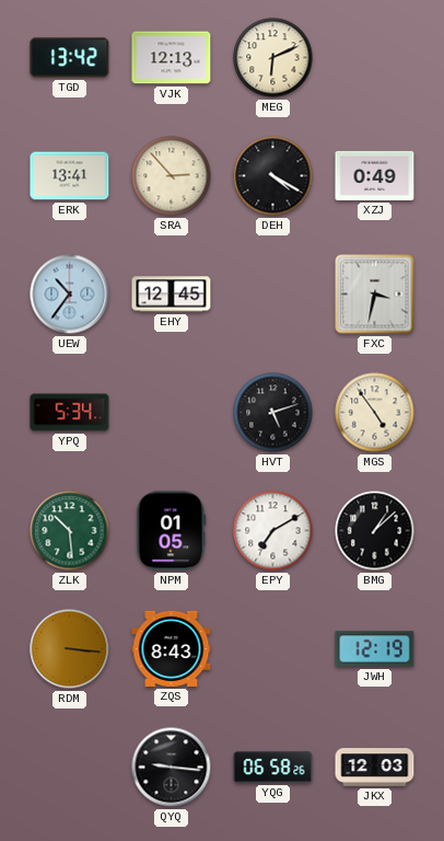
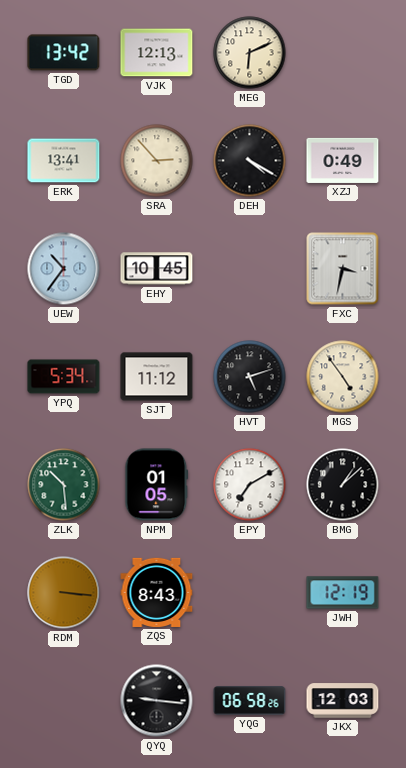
EHY: 12:45 -> 10:45 (157, 269)
SJT: none -> 11:12 (157, 377)
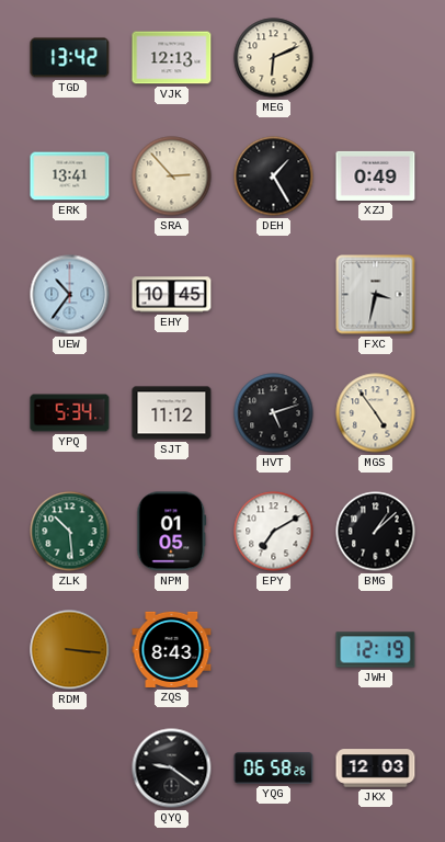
DEH: 4:20 -> 1:25 (274, 177)
QYQ: 9:16 -> 9:21 (172, 769)
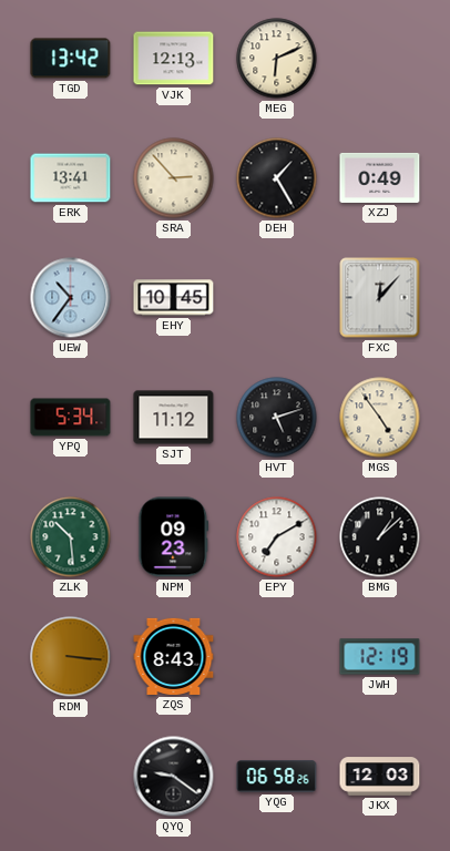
FXC: 3:32 -> 12:07 (380, 298)
NPM: 01:05 -> 09:23 (174, 537)
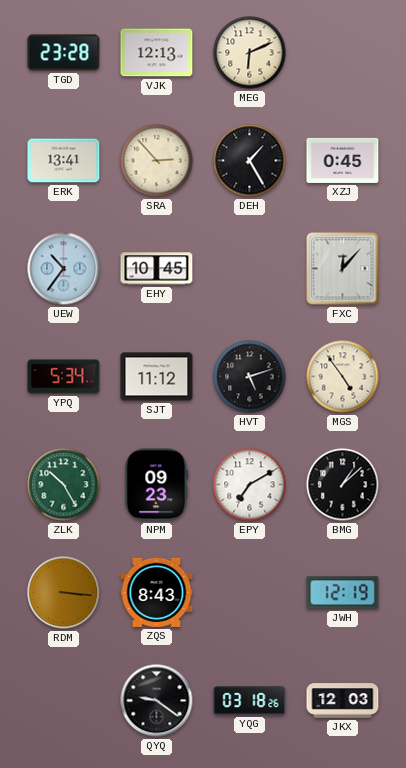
TGD: 13:42 -> 23:28 (64, 53)
XZJ: 0:49 -> 0:45 (343, 160)
ZLK: 10:29 -> 10:25 (64, 485)
YQG: 06:58 -> 03:18 (250, 701)
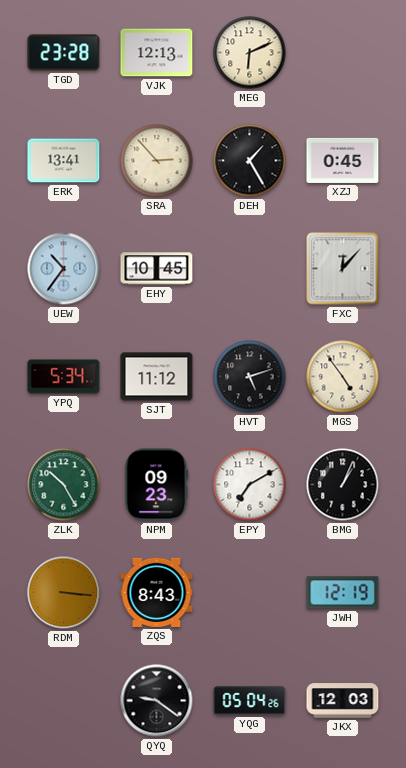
BMG: 1:08 -> 1:04 (343, 485)
YQG: 03:18 -> 05:04 (250, 701)
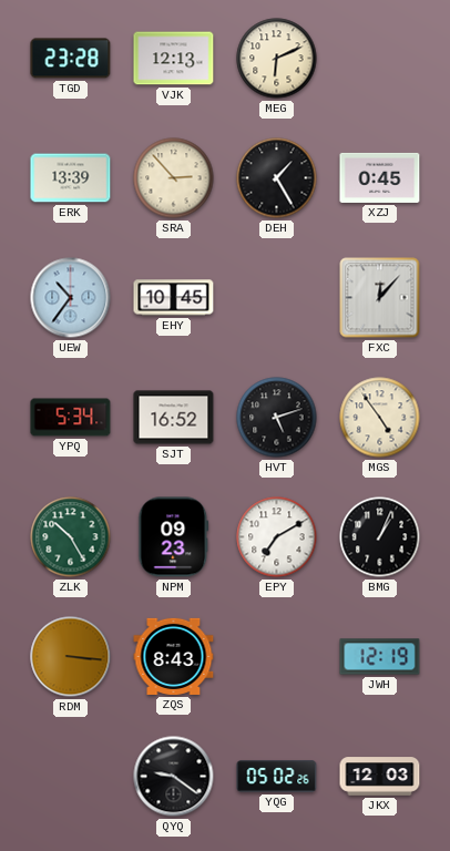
ERK: 13:41 -> 13:39 (71, 178)
SJT: 11:12 -> 16:52 (174, 418)
YQG: 05:04 -> 05:02 (277, 777)
